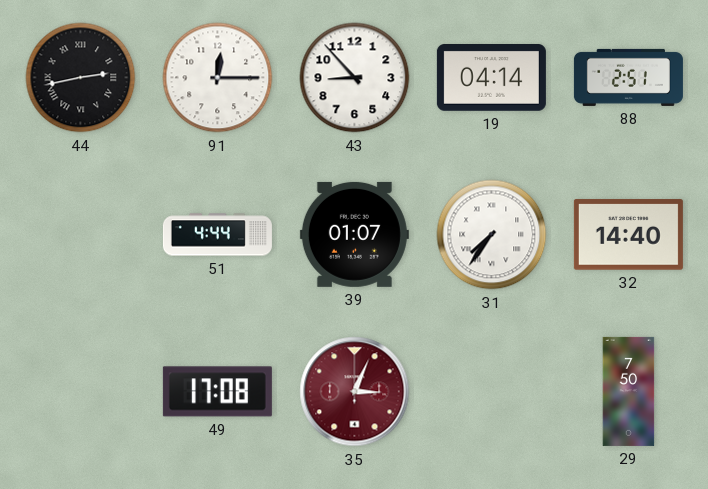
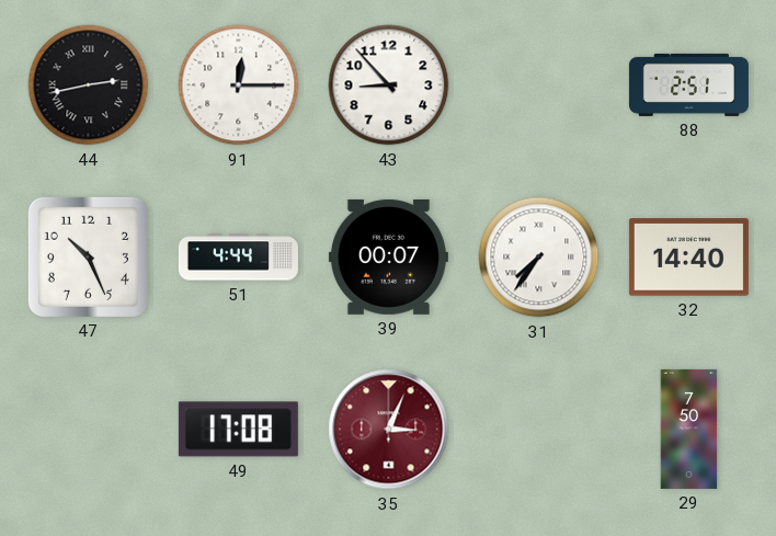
19: 04:14 -> none (491, 78)
47: none -> 10:26 (88, 256)
39: 01:07 -> 00:07 (388, 256)
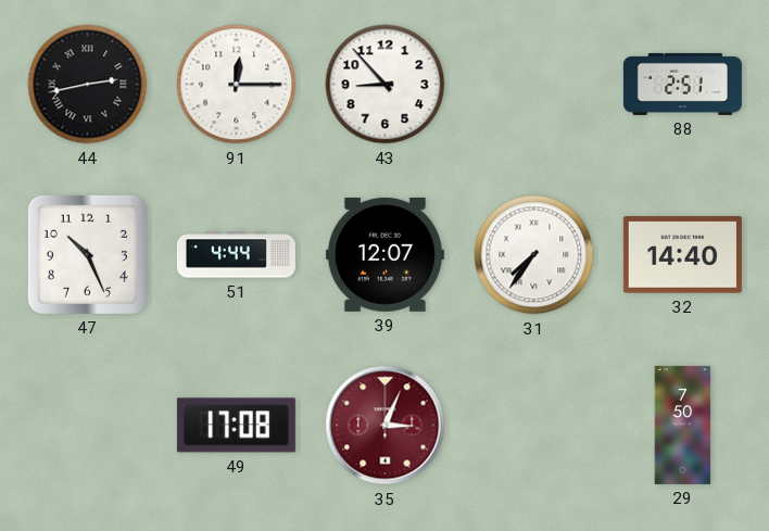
39: 00:07 -> 12:07 (384, 254)
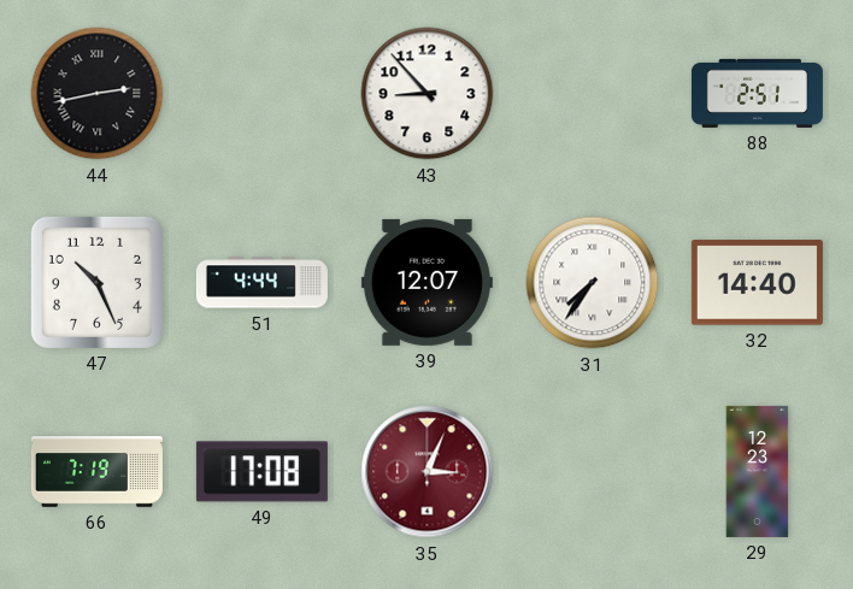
91: 12:15 -> none (237, 85)
66: none -> 7:19 (96, 472)
29: 7:50 -> 12:23 (758, 471)
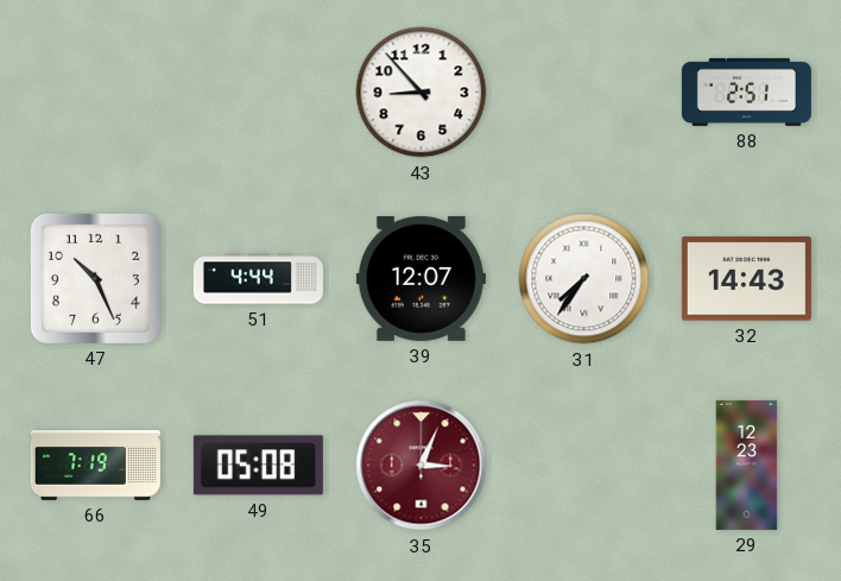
44: 2:43 -> none (98, 94)
32: 14:40 -> 14:43 (746, 279)
49: 17:08 -> 05:08 (258, 466)
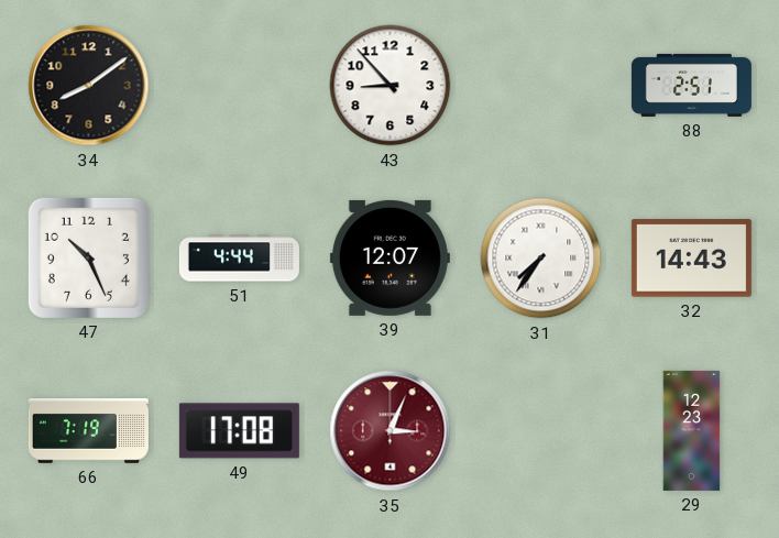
34: none -> 8:09 (89, 86)
49: 05:08 -> 17:08 (239, 431)
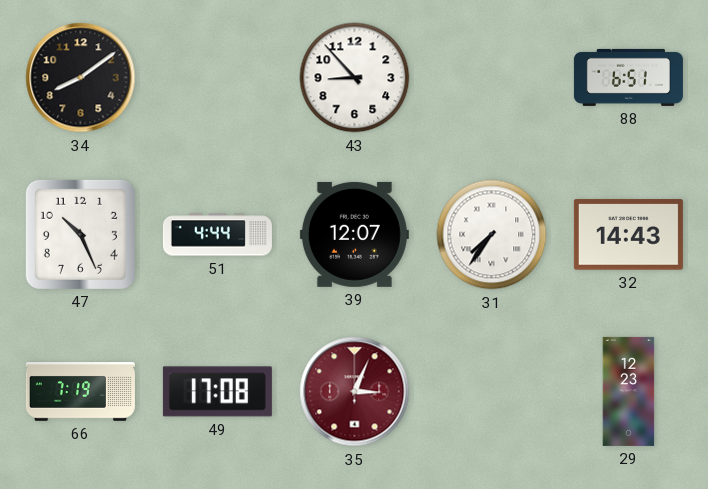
88: 2:51 -> 6:51 (628, 77)
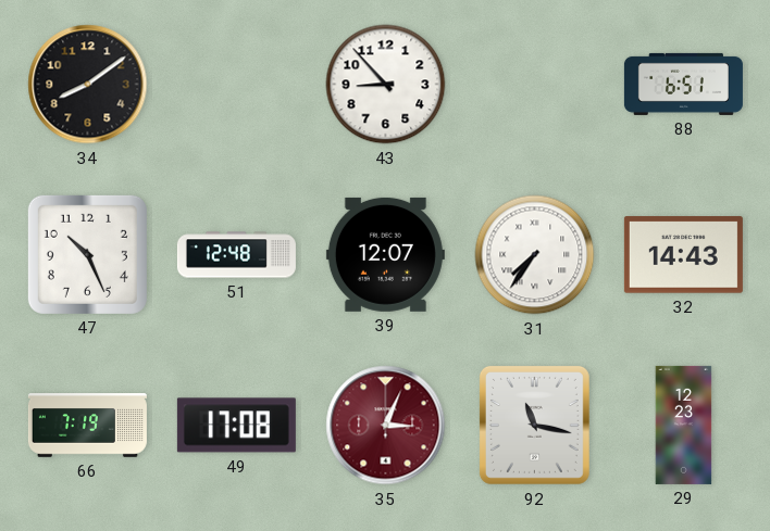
51: 4:44 -> 12:48 (236, 255)
92: none -> 11:17 (534, 425)
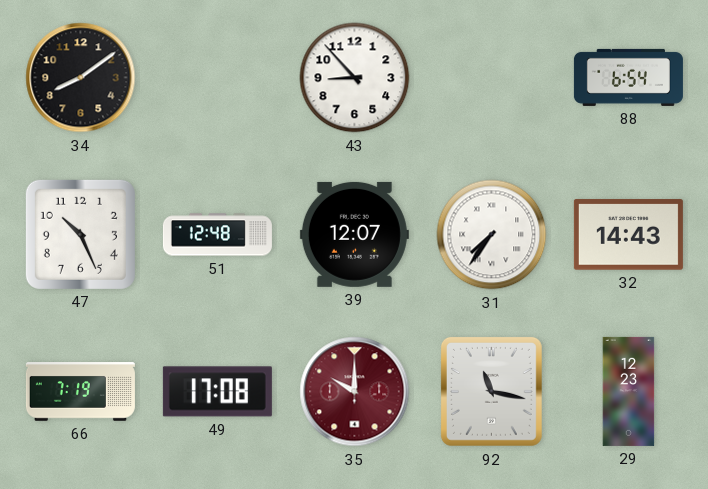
88: 6:51 -> 6:54 (628, 77)
35: 3:04 -> 10:00 (355, 392)
